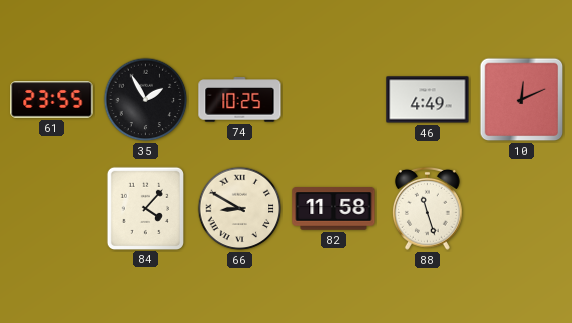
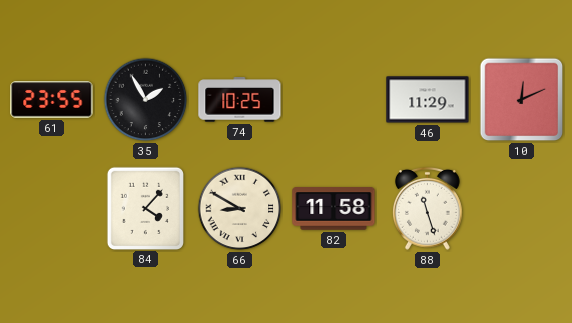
46: 4:49 -> 11:29 (428, 100)
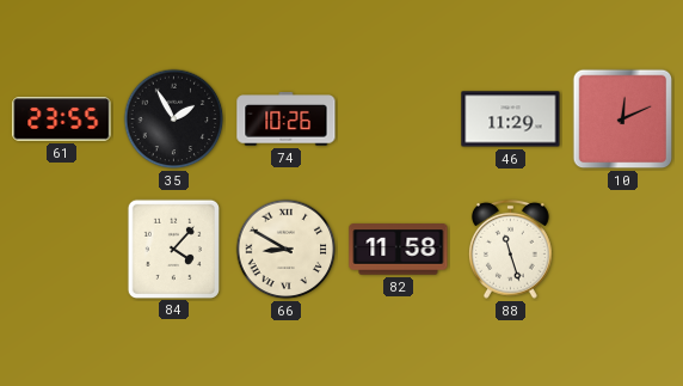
74: 10:25 -> 10:26 (287, 120)
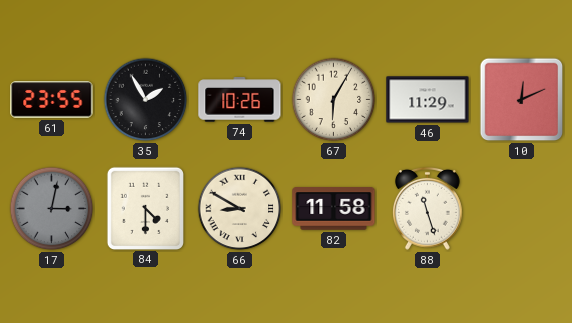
67: none -> 6:05 (334, 100)
17: none -> 3:02 (52, 209)
84: 4:07 -> 4:30 (145, 208)
